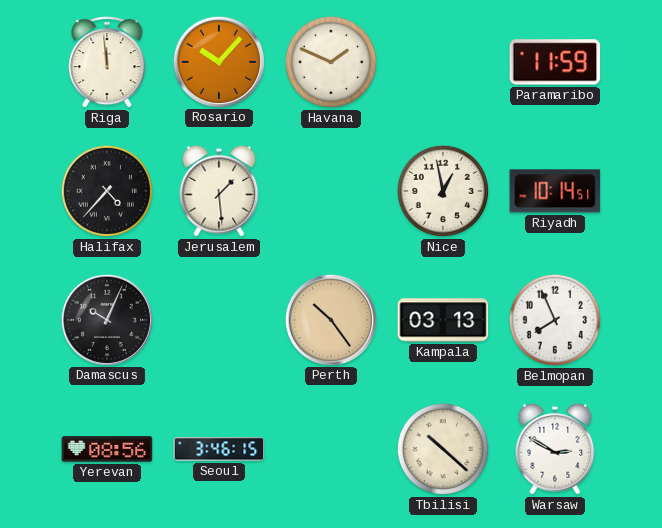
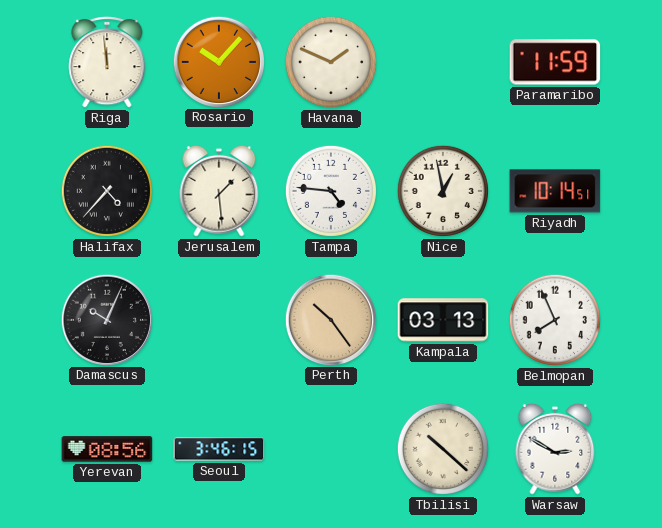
Tampa: none -> 4:46 (331, 191)
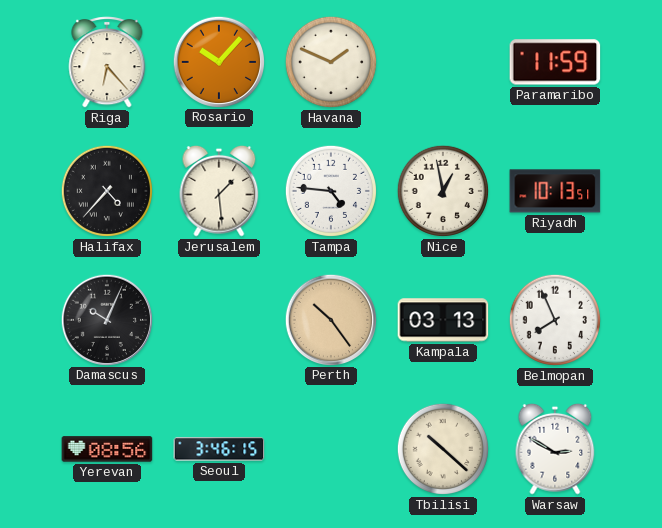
Riga: 11:59 -> 6:23 (107, 62)
Riyadh: 10:14 -> 10:13 (555, 191)
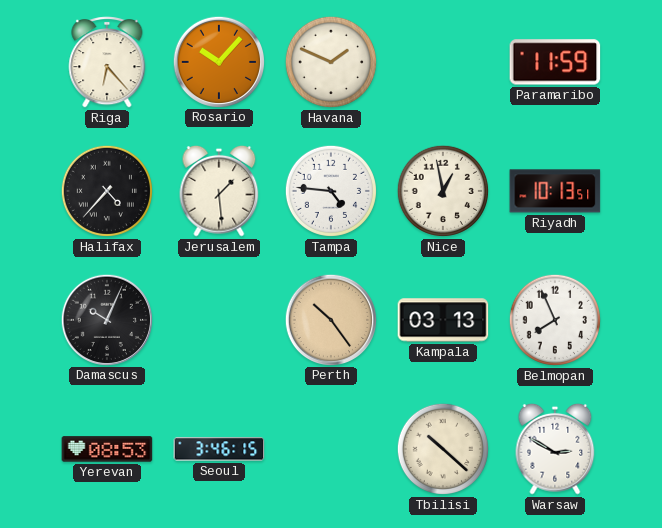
Yerevan: 08:56 -> 08:53 (107, 449)
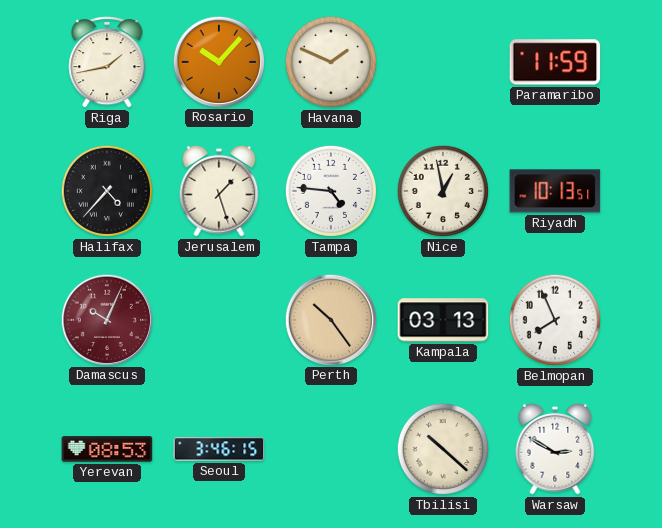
Riga: 6:23 -> 1:43 (107, 62)
Jerusalem: 1:29 -> 1:27 (219, 191)
Damascus dial: black -> burgundy (106, 319)
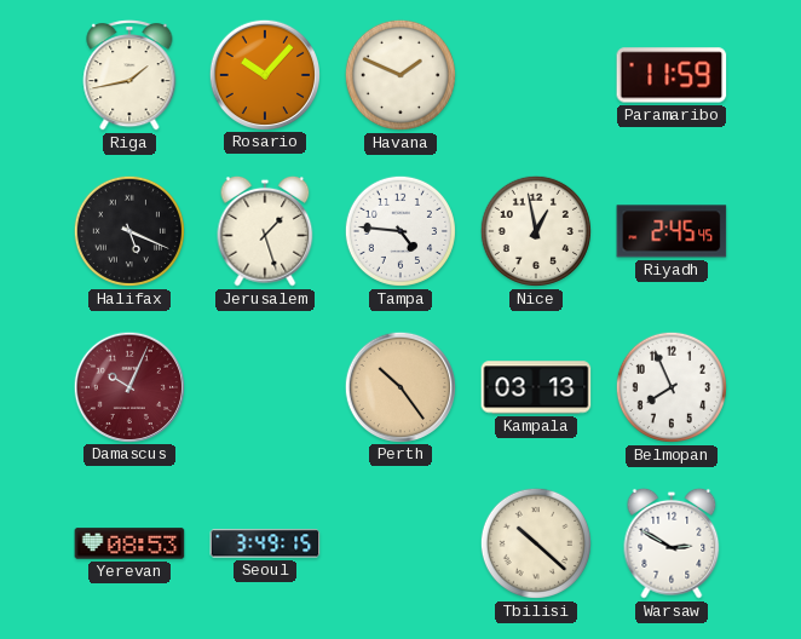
Halifax: 4:37 -> 5:19 (129, 231)
Riyadh: 10:13 -> 2:45 (672, 231)
Seoul: 3:46 -> 3:49 (265, 543)
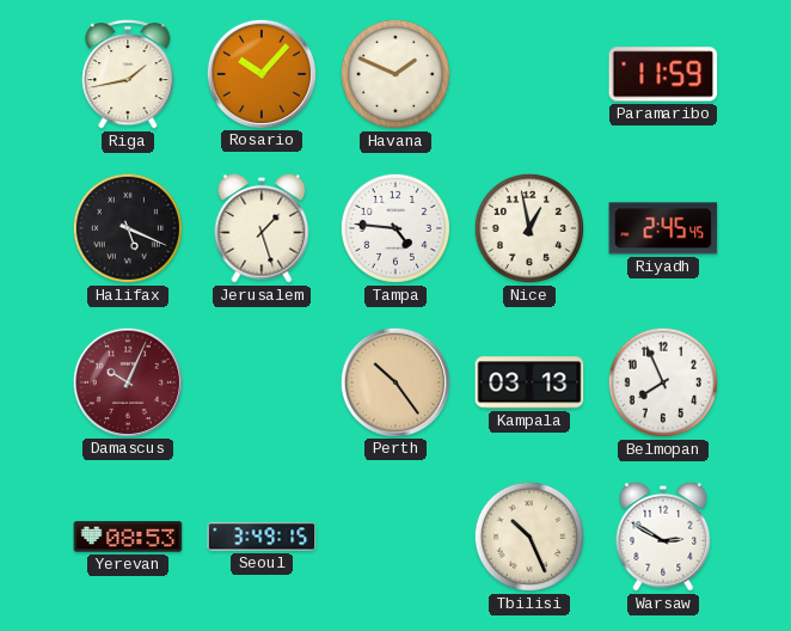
Tbilisi: 10:22 -> 10:26 (529, 537)
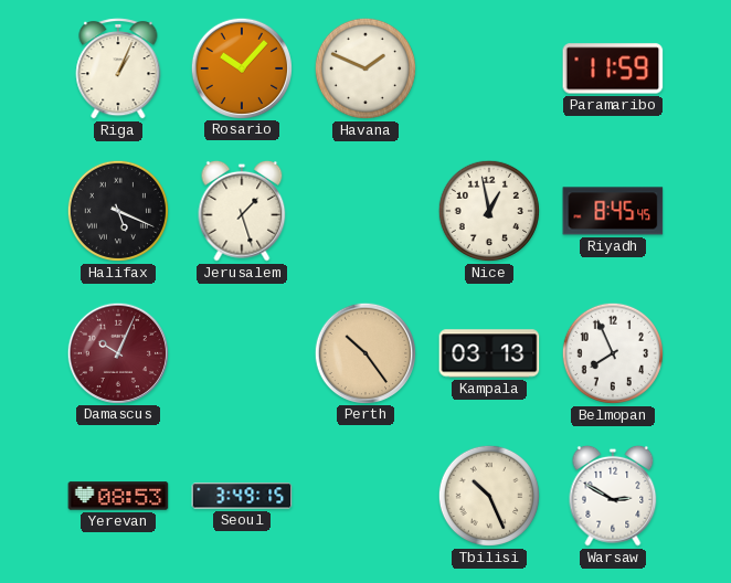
Riga: 1:43 -> 1:04 (118, 68)
Tampa: 4:46 -> none (395, 228)
Riyadh: 2:45 -> 8:45 (613, 211)
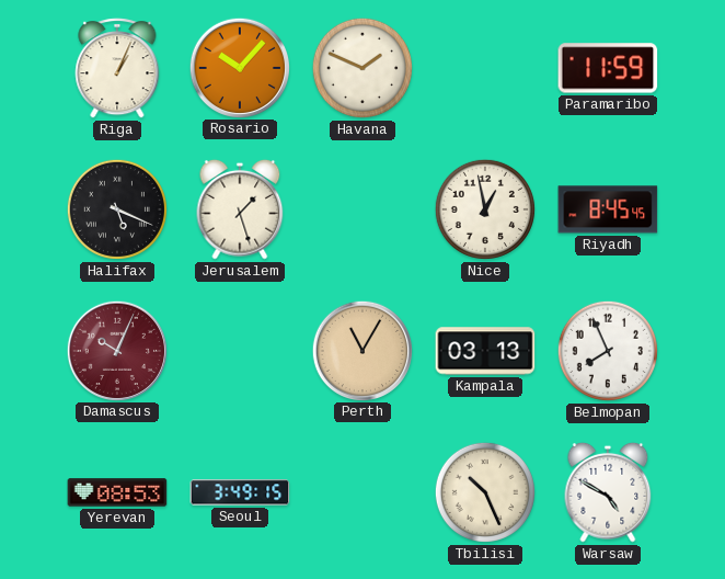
Perth: 10:24 -> 11:05 (361, 350)
Warsaw: 2:50 -> 4:50 (608, 492)
